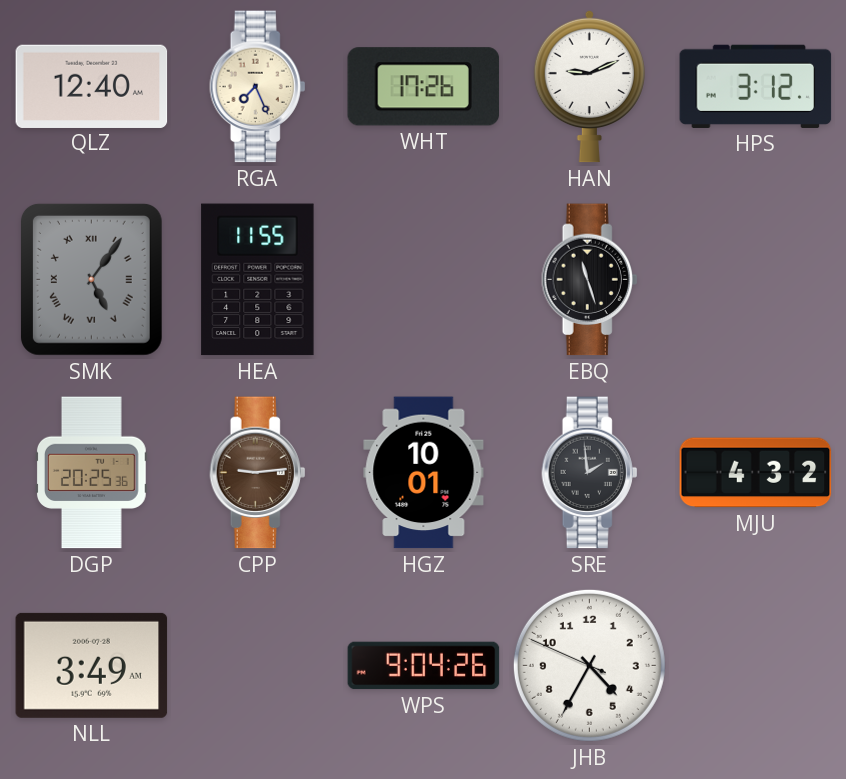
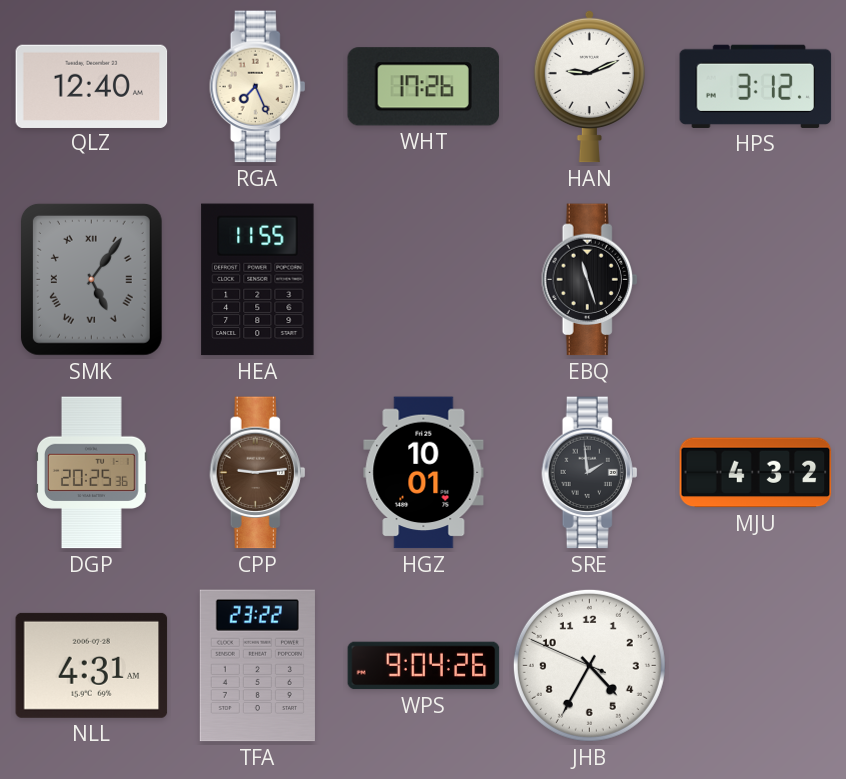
NLL: 3:49 -> 4:31 (92, 665)
TFA: none -> 23:22 (257, 666)
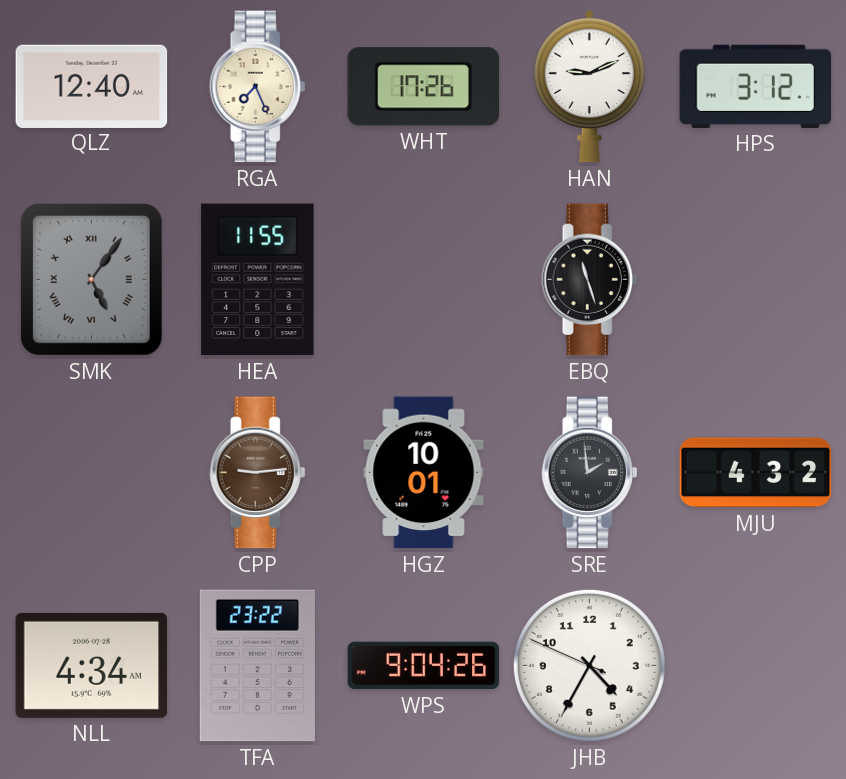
DGP: 20:25 -> none (92, 473)
NLL: 4:31 -> 4:34 (92, 665)
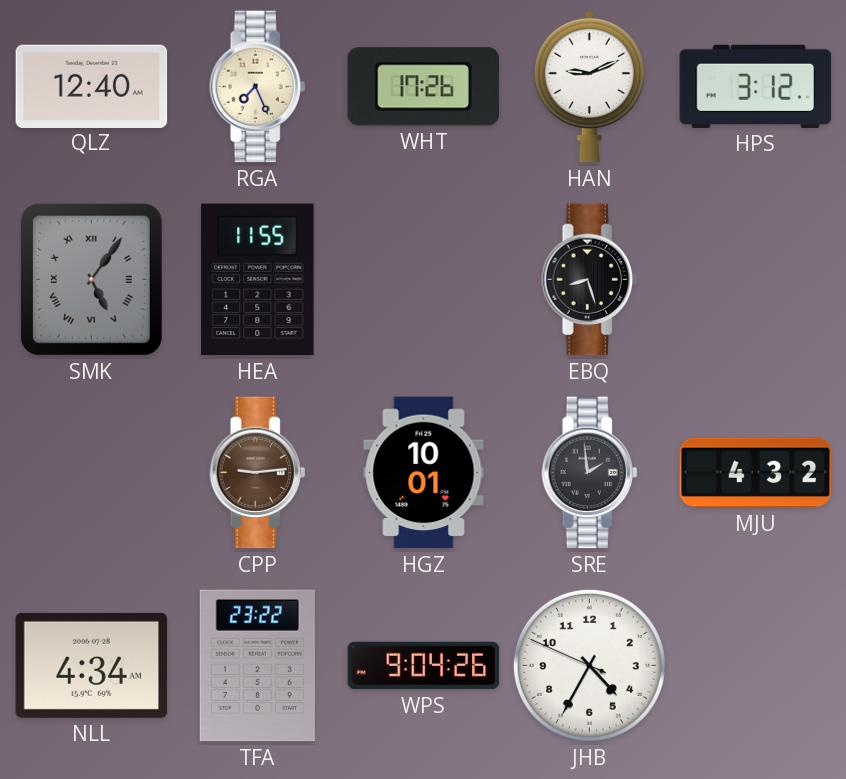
EBQ: 11:27 -> 8:27 (590, 280)
